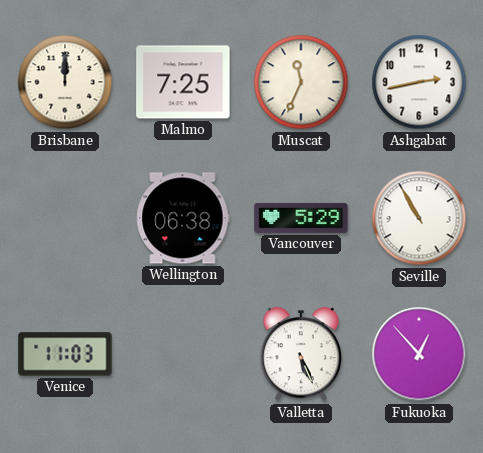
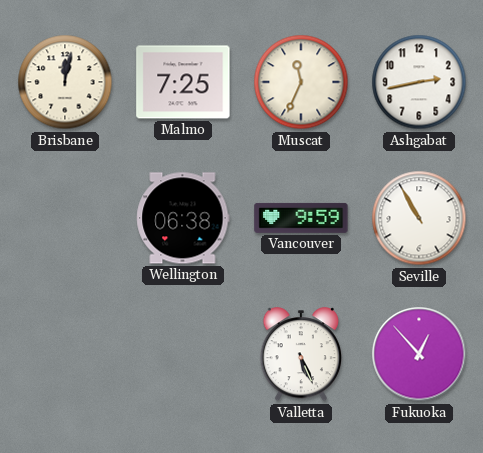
Brisbane: 12:00 -> 12:02 (65, 82)
Vancouver: 5:29 -> 9:59 (301, 218)
Venice: 11:03 -> none (65, 354)
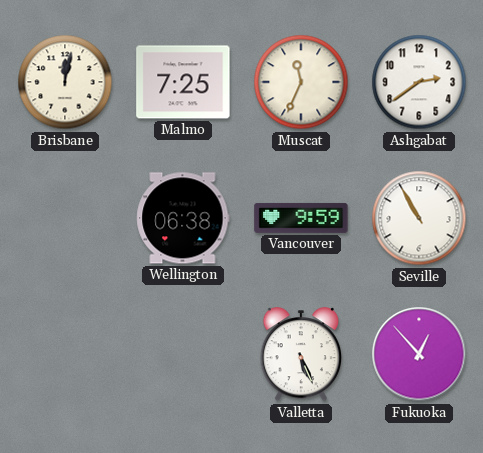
Ashgabat: 2:43 -> 2:39 (419, 82)
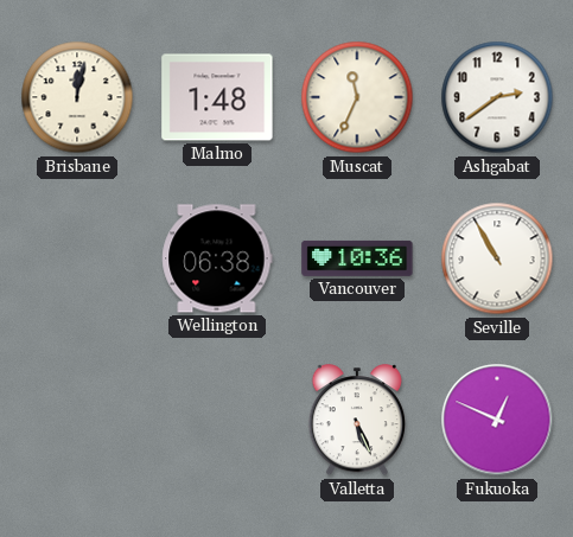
Malmo: 7:25 -> 1:48 (217, 97)
Vancouver: 9:59 -> 10:36 (357, 258)
Fukuoka: 12:53 -> 12:49 (497, 420)
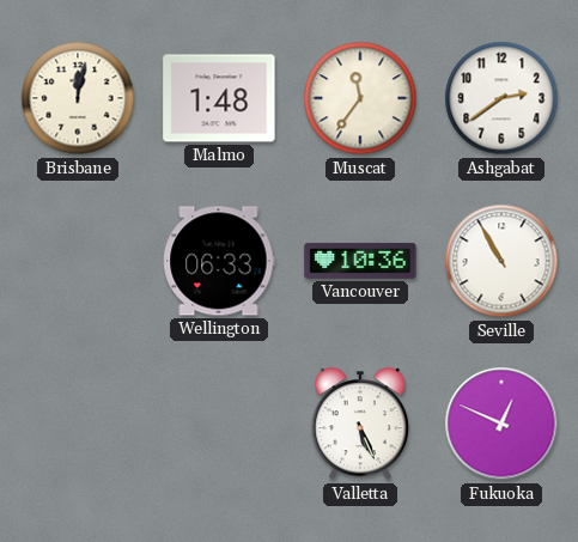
Muscat: 11:34 -> 11:36 (360, 98)
Wellington: 06:38 -> 06:33 (219, 261)
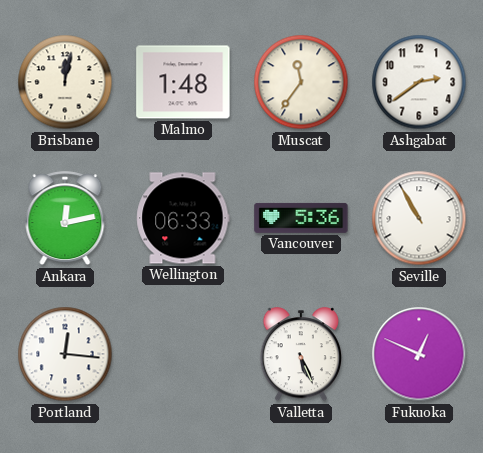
Ankara: none -> 12:13 (65, 219)
Vancouver: 10:36 -> 5:36 (301, 218)
Portland: none -> 12:16 (65, 354)
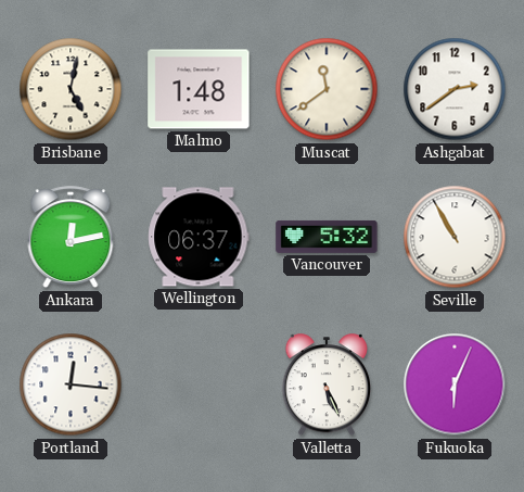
Brisbane: 12:02 -> 5:02 (71, 89)
Muscat: 11:36 -> 11:39 (327, 89)
Wellington: 06:33 -> 06:37 (199, 237)
Vancouver: 5:36 -> 5:32 (327, 237)
Fukuoka: 12:49 -> 6:04 (455, 384)
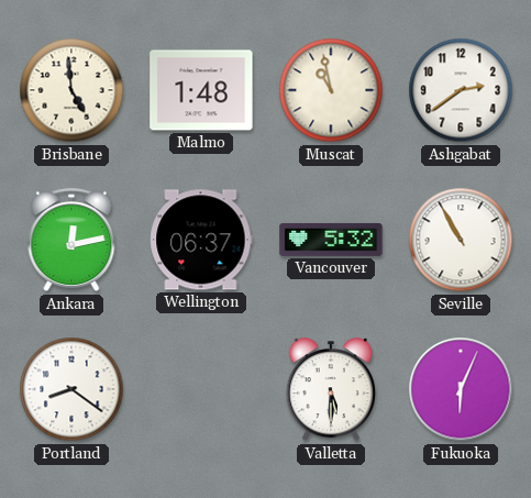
Brisbane: 5:02 -> 4:59 (71, 90)
Muscat: 11:39 -> 10:58 (331, 90)
Portland: 12:16 -> 8:21 (71, 389)
Valletta: 5:26 -> 5:30 (330, 390)
